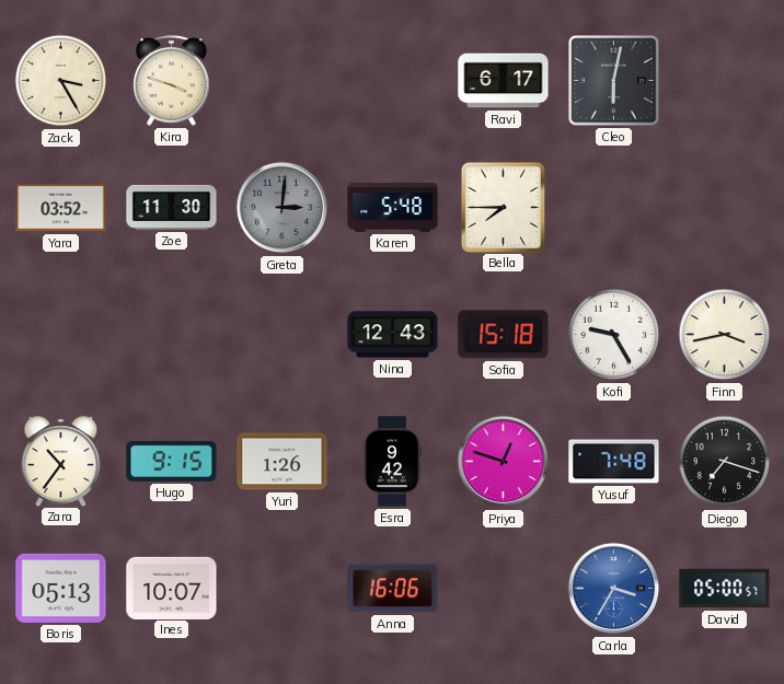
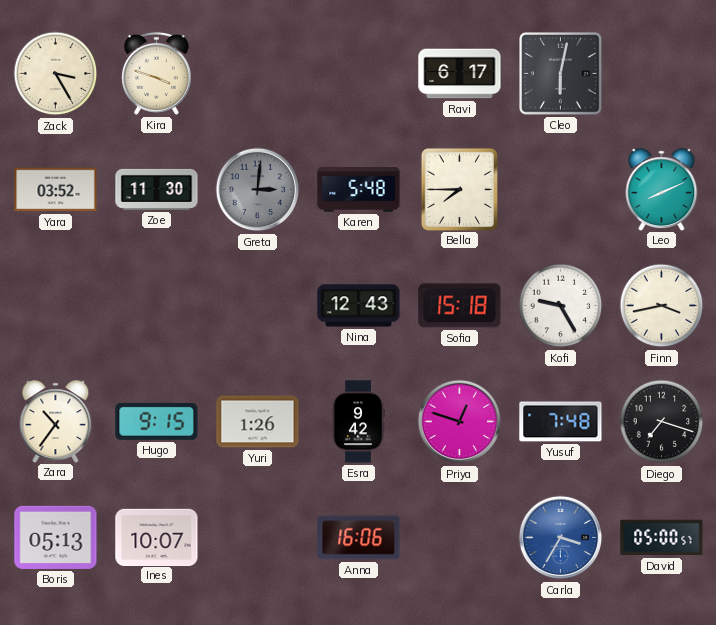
Leo: none -> 8:11 (662, 189)
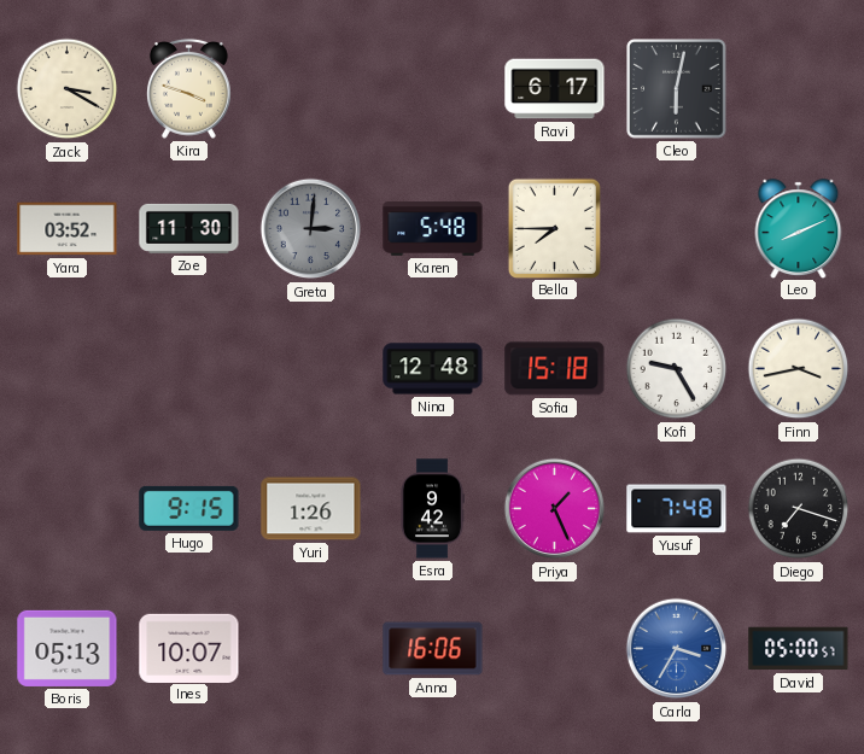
Zack: 3:25 -> 3:20 (68, 89)
Nina: 12:43 -> 12:48 (433, 369)
Zara: 10:36 -> none (56, 421)
Priya: 12:48 -> 1:26 (555, 509)
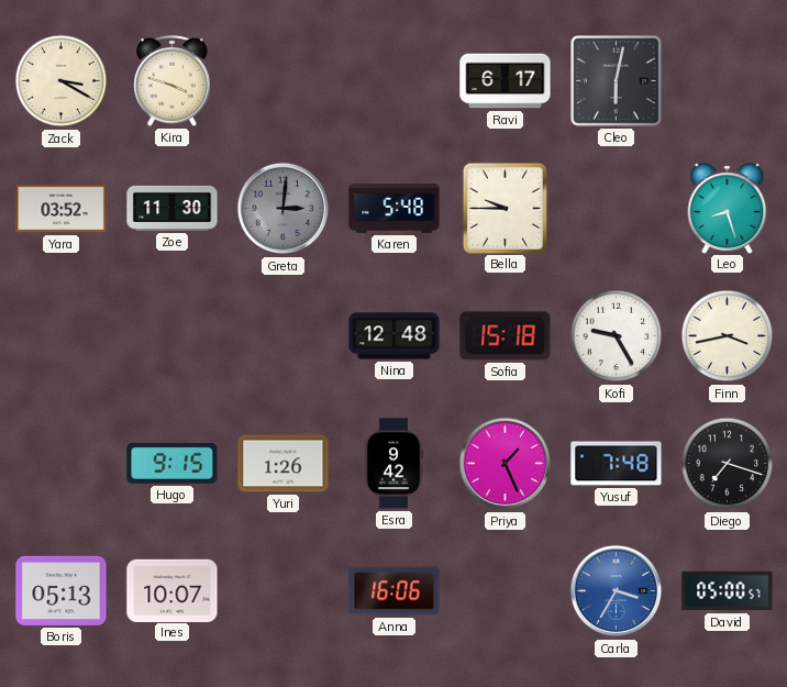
Bella: 7:45 -> 9:45 (505, 208)
Leo: 8:11 -> 8:27 (728, 208)
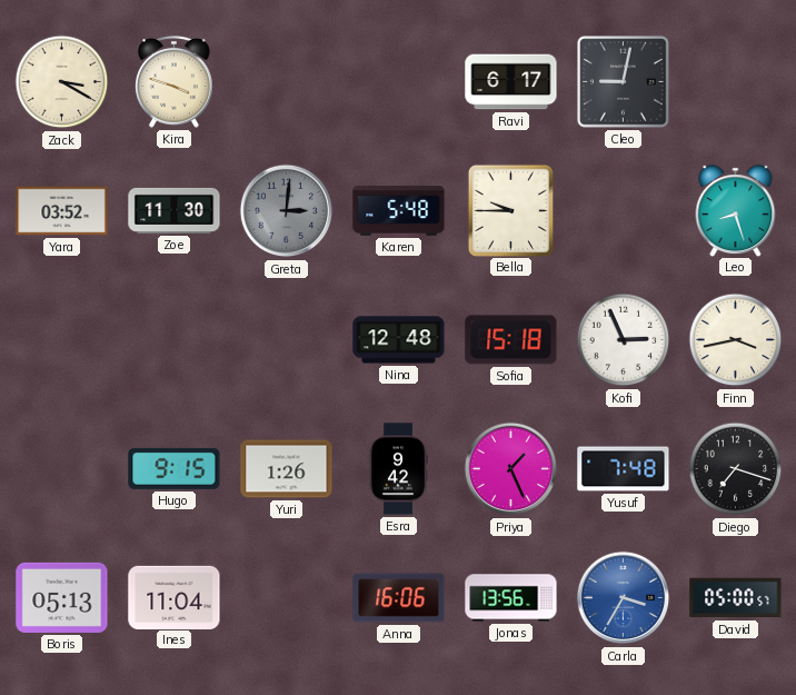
Cleo: 6:02 -> 9:02 (624, 82)
Kofi: 9:25 -> 2:56 (624, 340)
Ines: 10:07 -> 11:04 (175, 597)
Jonas: none -> 13:56 (511, 598)
